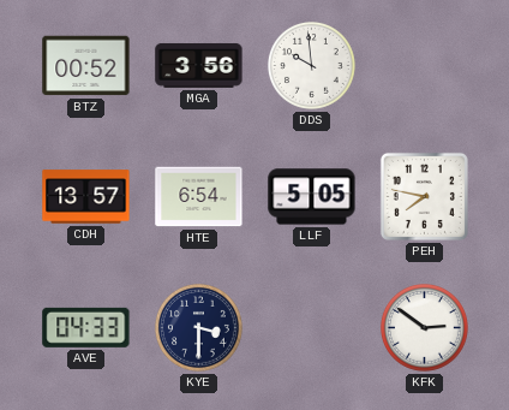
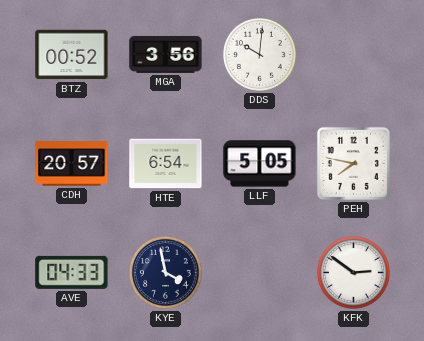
DDS: 9:59 -> 10:01 (260, 55)
CDH: 13:57 -> 20:57 (72, 164)
KYE: 3:30 -> 3:58 (166, 273)
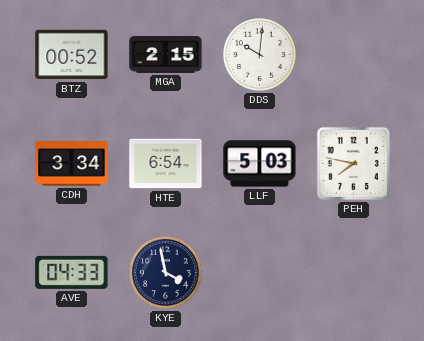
MGA: 3:56 -> 2:15 (166, 54)
CDH: 20:57 -> 3:34 (72, 164)
LLF: 5:05 -> 5:03 (260, 164)
KFK: 2:51 -> none (354, 273)
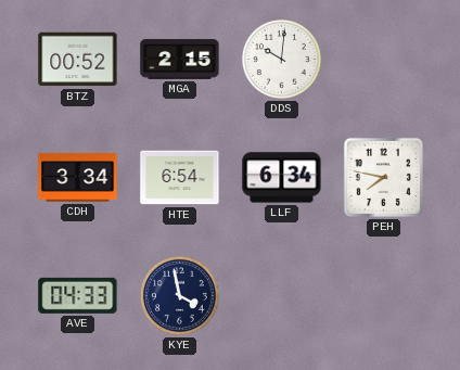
LLF: 5:03 -> 6:34 (282, 178)
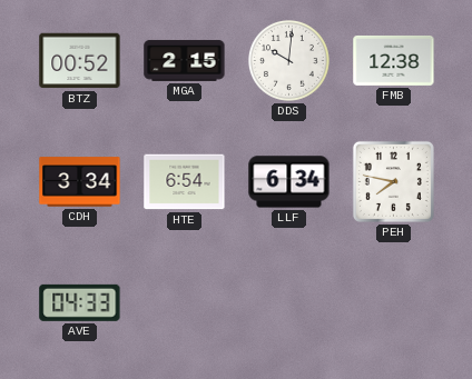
FMB: none -> 12:38 (394, 60)
KYE: 3:58 -> none (180, 296)
